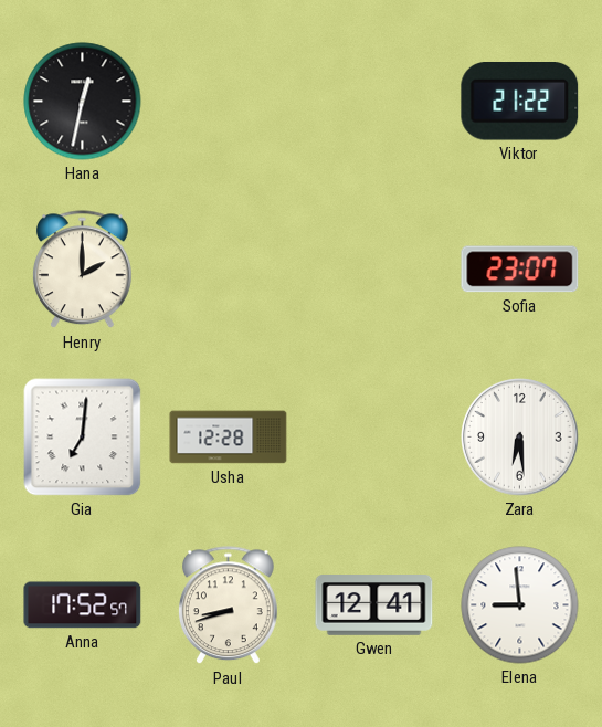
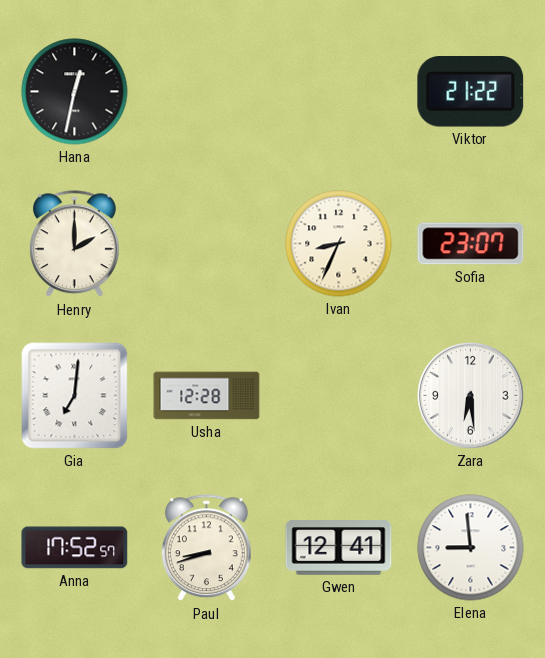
Ivan: none -> 8:34 (339, 244)
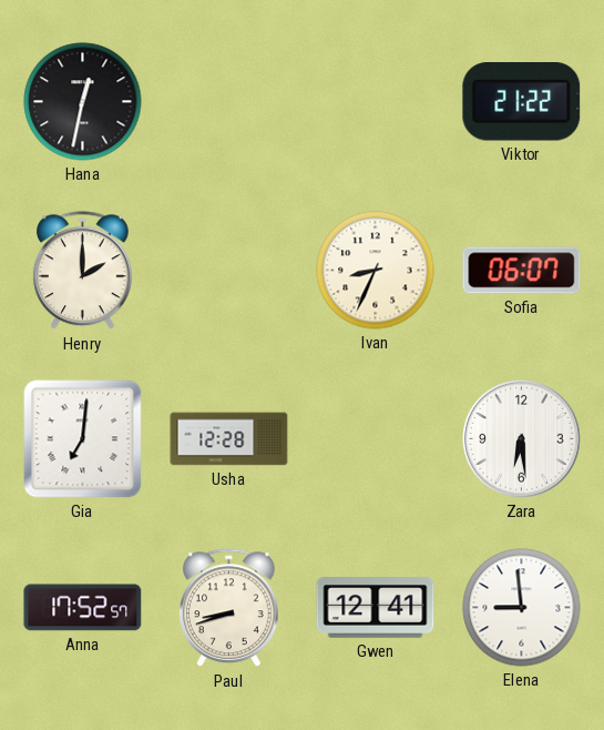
Sofia: 23:07 -> 06:07 (522, 271)
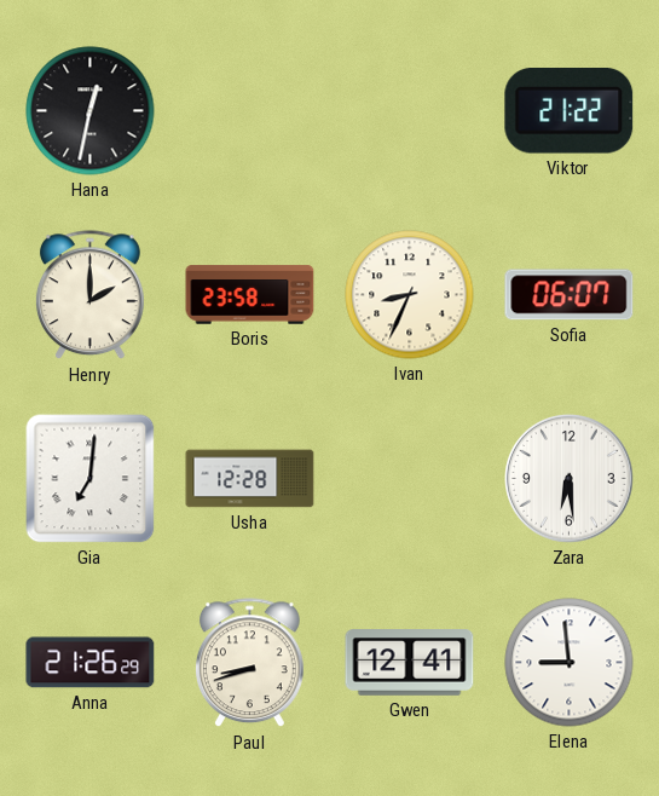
Boris: none -> 23:58 (250, 295)
Anna: 17:52 -> 21:26 (91, 663)
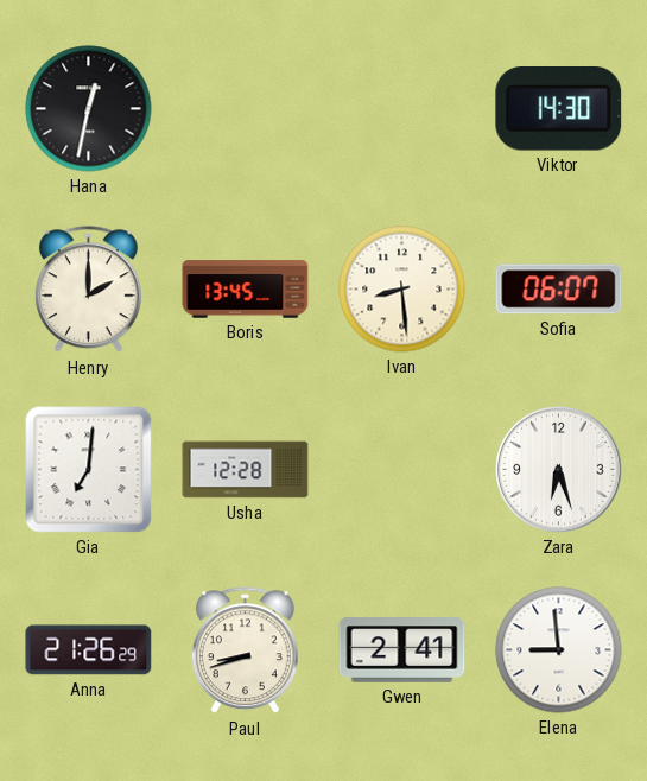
Viktor: 21:22 -> 14:30 (559, 109)
Boris: 23:58 -> 13:45 (246, 290)
Ivan: 8:34 -> 8:29 (402, 290)
Zara: 6:29 -> 6:27 (559, 470)
Gwen: 12:41 -> 2:41 (402, 650)
